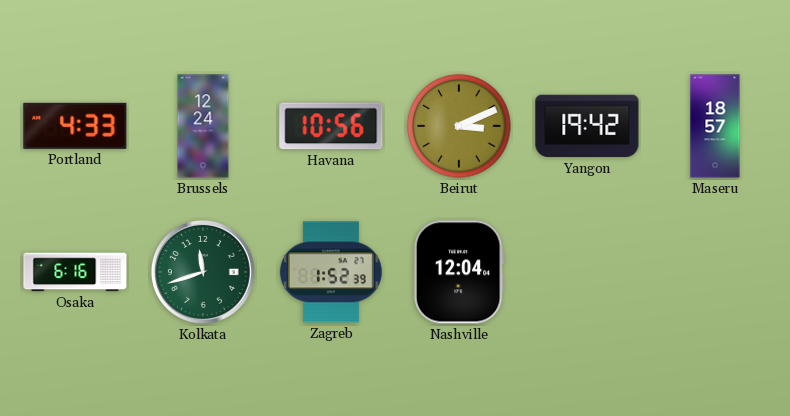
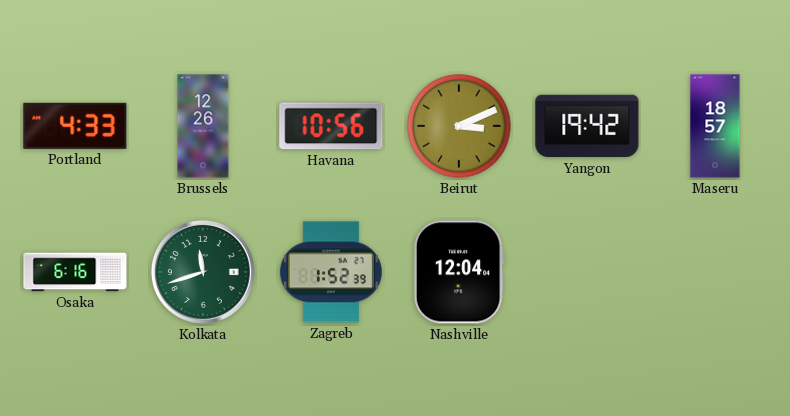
Brussels: 12:24 -> 12:26 (203, 126)
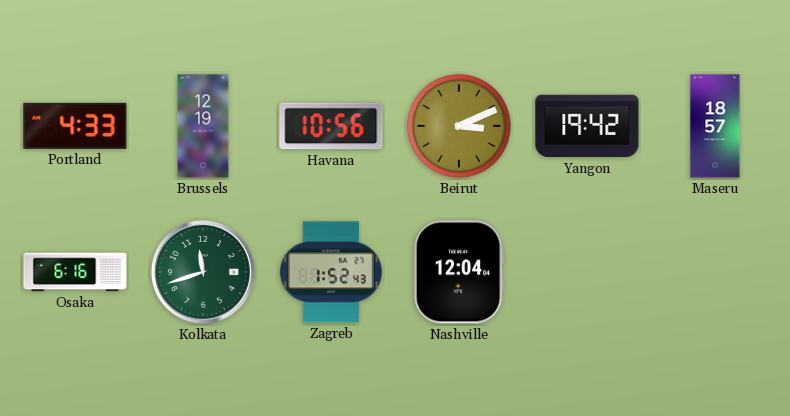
Brussels: 12:26 -> 12:19 (203, 126)
Zagreb: 1:52:39 -> 1:52:43 (331, 272)
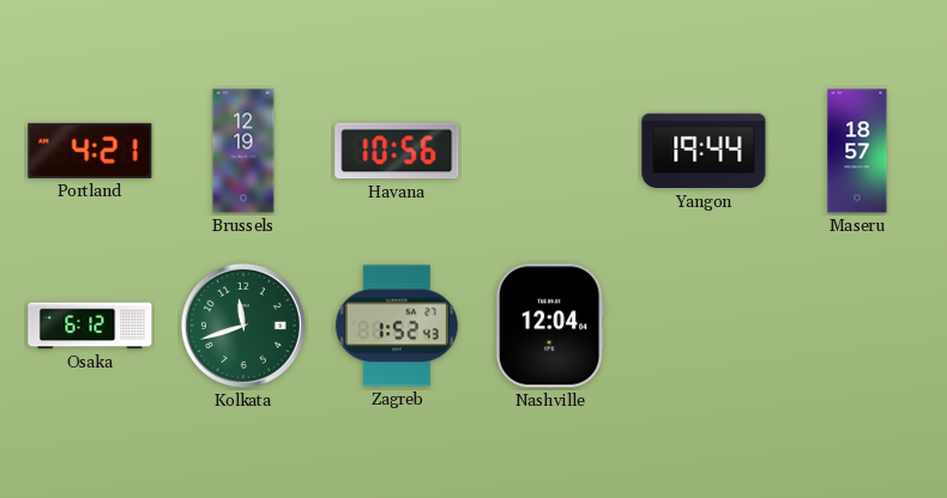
Portland: 4:33 -> 4:21 (90, 151)
Beirut: 3:11 -> none (459, 126)
Yangon: 19:42 -> 19:44 (704, 151)
Osaka: 6:16 -> 6:12 (90, 326)
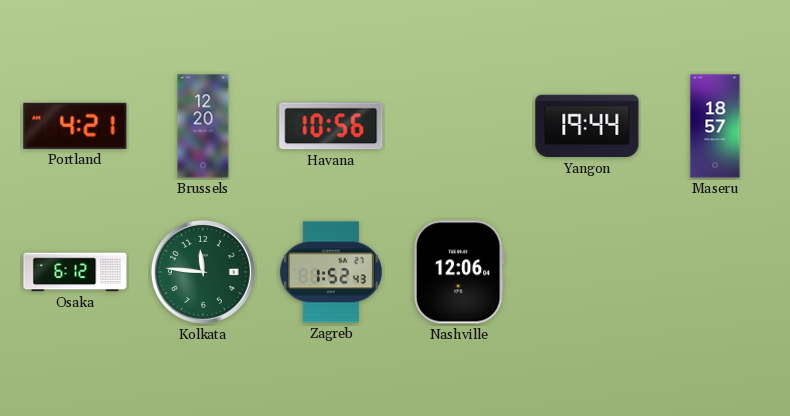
Brussels: 12:19 -> 12:20 (203, 126)
Kolkata: 11:42 -> 11:46 (203, 272)
Nashville: 12:04 -> 12:06 (459, 272)
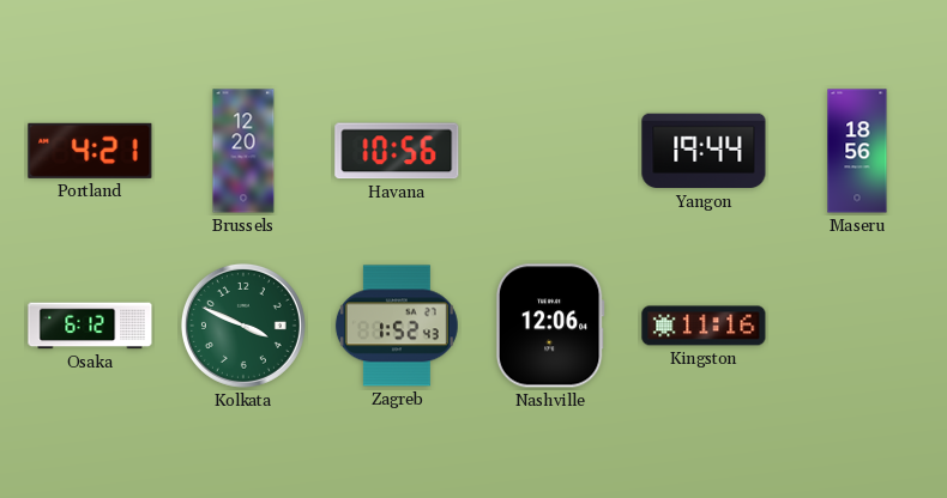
Maseru: 18:57 -> 18:56 (857, 151)
Kolkata: 11:46 -> 3:49 (243, 326)
Kingston: none -> 11:16 (704, 326)
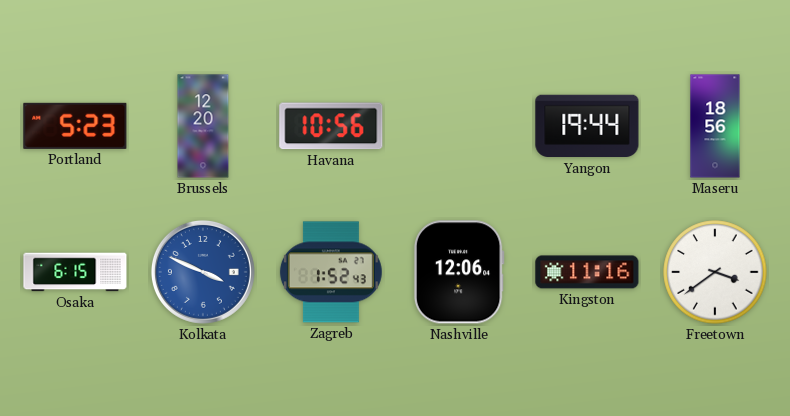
Portland: 4:21 -> 5:23 (75, 126)
Osaka: 6:12 -> 6:15 (75, 272)
Kolkata dial: green -> blue (203, 272)
Freetown: none -> 3:39 (715, 272)
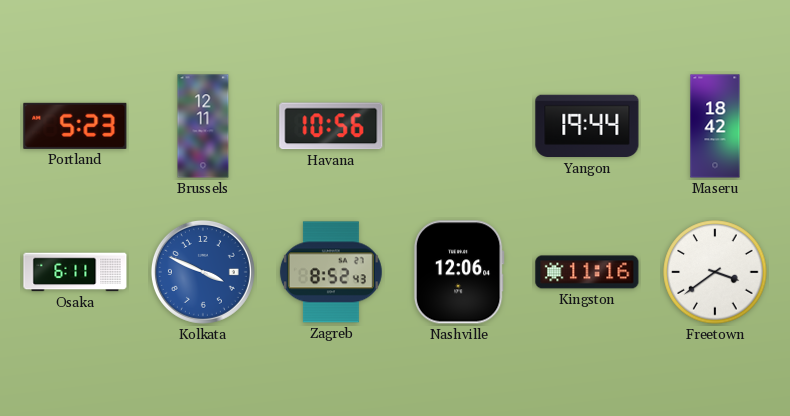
Brussels: 12:20 -> 12:11 (203, 126)
Maseru: 18:56 -> 18:42 (715, 126)
Osaka: 6:15 -> 6:11 (75, 272)
Zagreb: 1:52 -> 8:52 (331, 272)
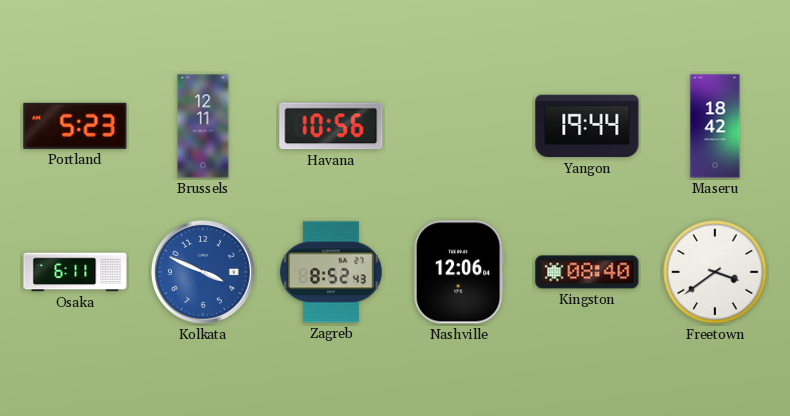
Kingston: 11:16 -> 08:40 (587, 272)
